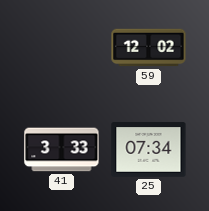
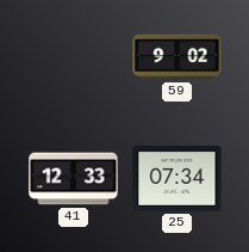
59: 12:02 -> 9:02 (178, 57)
41: 3:33 -> 12:33 (74, 179)
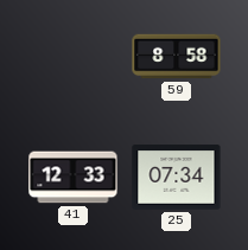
59: 9:02 -> 8:58 (177, 57)
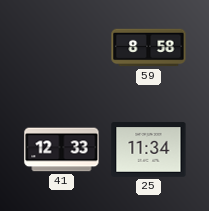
25: 07:34 -> 11:34 (149, 150)
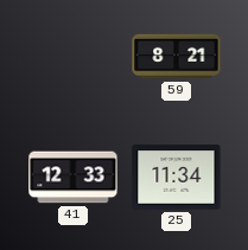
59: 8:58 -> 8:21 (177, 57)
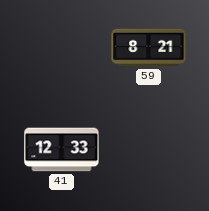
25: 11:34 -> none (177, 178)
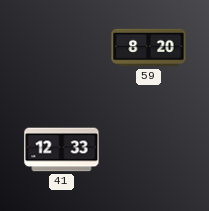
59: 8:21 -> 8:20 (149, 48)
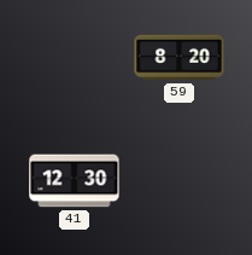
41: 12:33 -> 12:30 (75, 181)
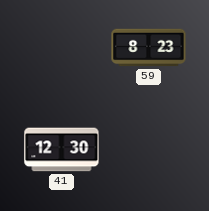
59: 8:20 -> 8:23 (149, 48)
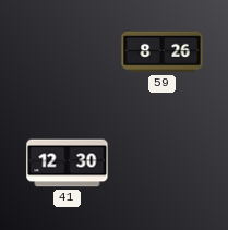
59: 8:23 -> 8:26 (163, 52)
